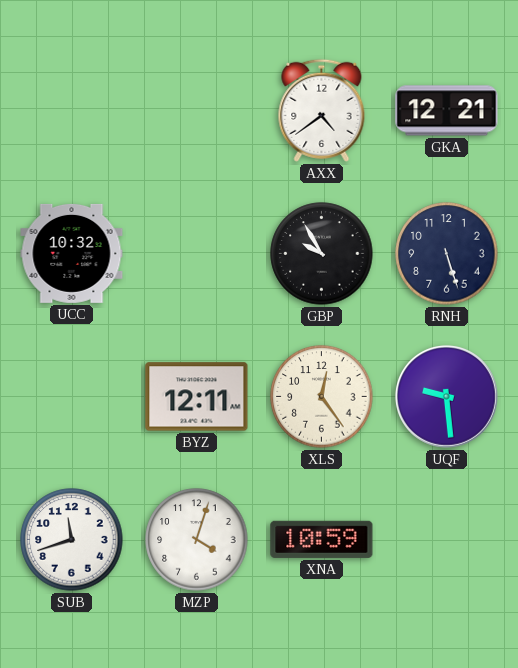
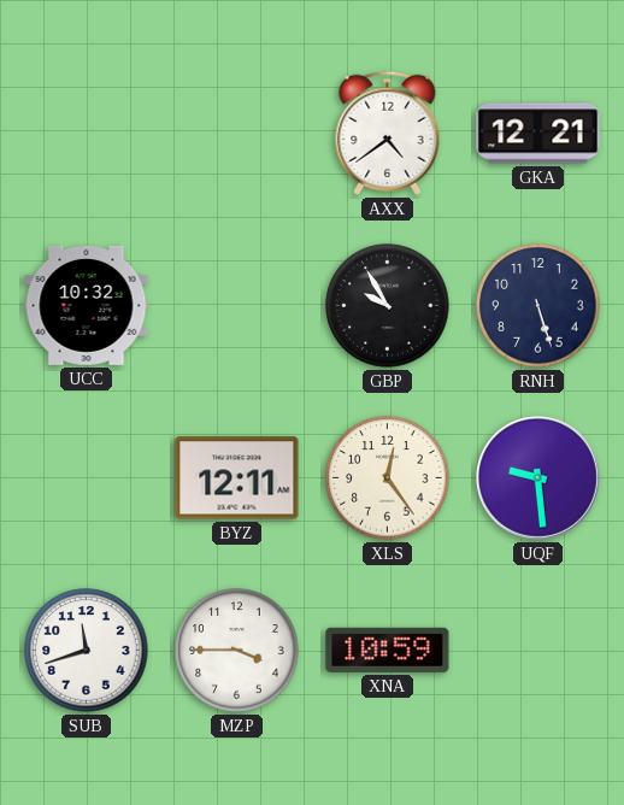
MZP: 4:03 -> 3:45 (237, 651)
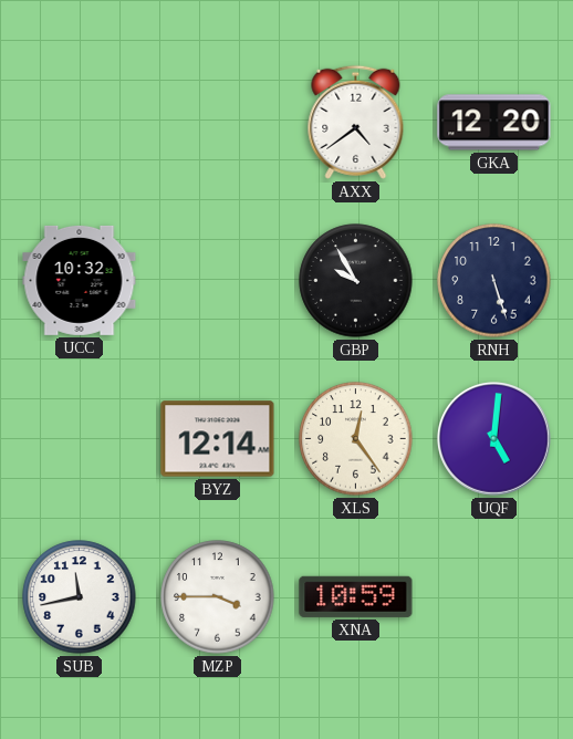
GKA: 12:21 -> 12:20 (494, 123)
BYZ: 12:11 -> 12:14 (218, 439)
UQF: 9:29 -> 5:01 (493, 438)
SUB: 11:42 -> 11:43 (80, 597)
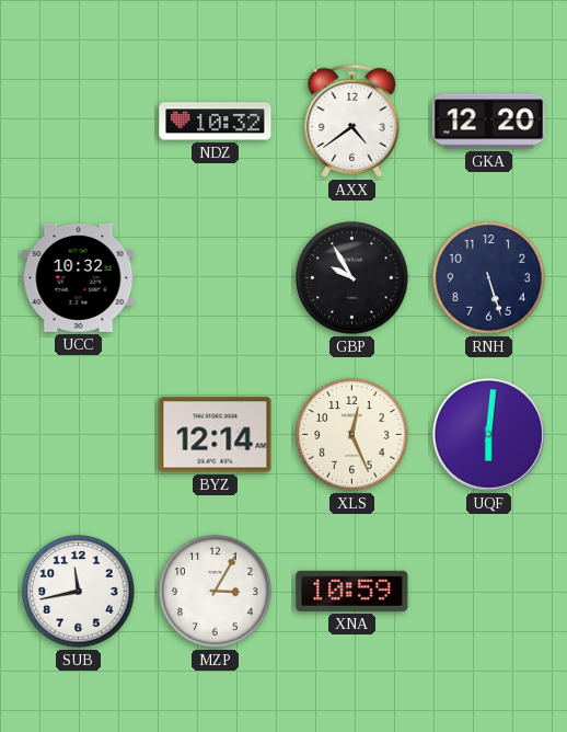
NDZ: none -> 10:32 (216, 122)
XLS: 12:24 -> 12:26 (352, 435)
UQF: 5:01 -> 6:01 (488, 434)
MZP: 3:45 -> 3:05 (216, 592)
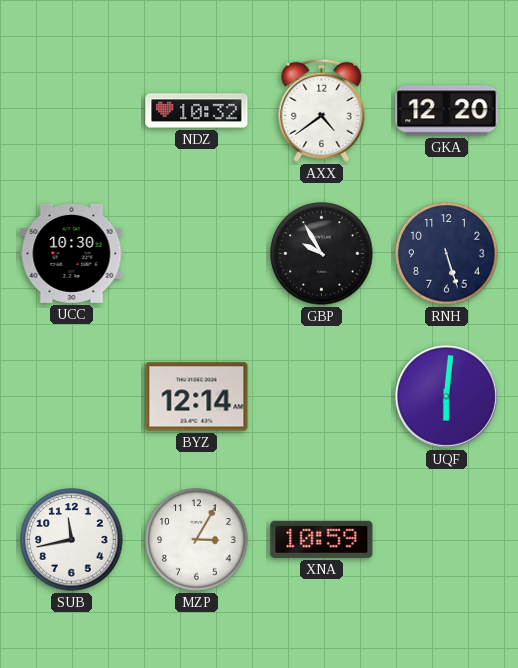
UCC: 10:32 -> 10:30 (72, 253)
XLS: 12:26 -> none (352, 435)
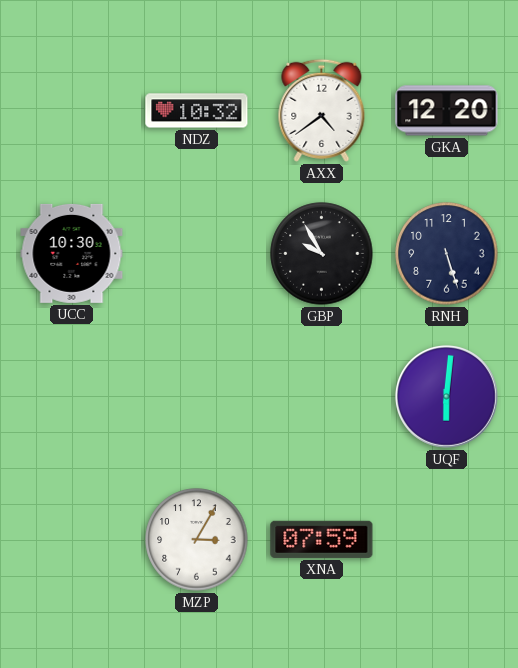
BYZ: 12:14 -> none (197, 397)
SUB: 11:43 -> none (72, 540)
XNA: 10:59 -> 07:59 (322, 539)
